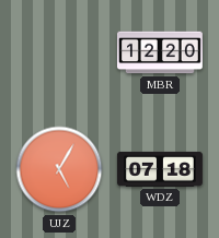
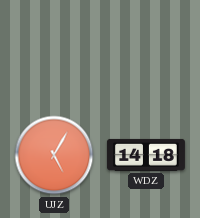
MBR: 12:20 -> none (160, 52)
WDZ: 07:18 -> 14:18 (146, 155)
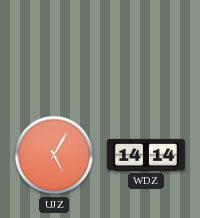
WDZ: 14:18 -> 14:14 (146, 155)
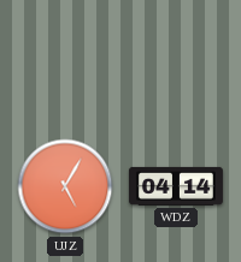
WDZ: 14:14 -> 04:14 (176, 186)
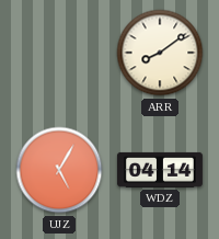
ARR: none -> 8:09 (160, 53)
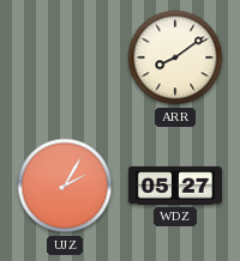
UJZ: 5:05 -> 2:05 (65, 186)
WDZ: 04:14 -> 05:27 (175, 186)
